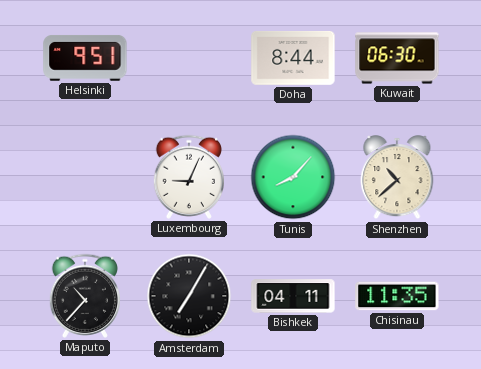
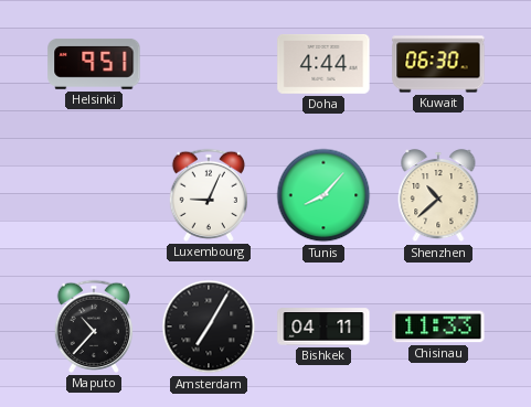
Doha: 8:44 -> 4:44 (323, 65)
Chisinau: 11:35 -> 11:33 (438, 326)
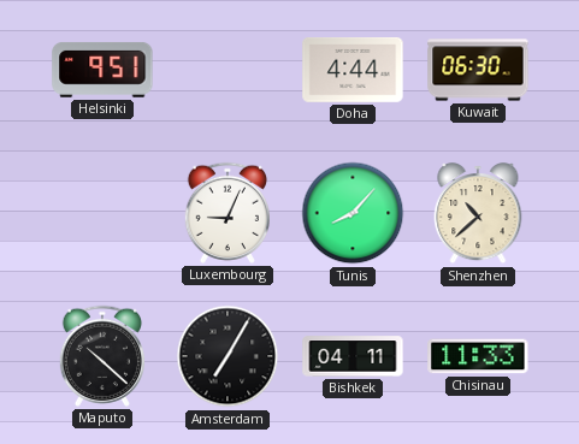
Maputo: 10:37 -> 10:22 (101, 356)
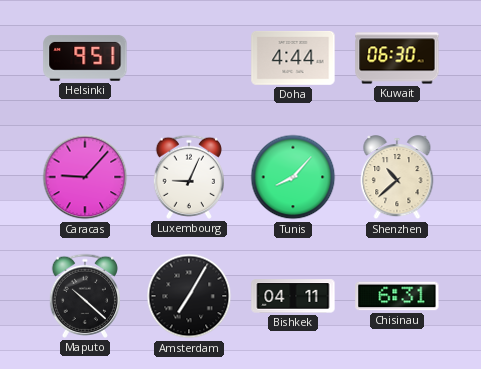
Caracas: none -> 9:07 (85, 177)
Chisinau: 11:33 -> 6:31 (397, 296)
